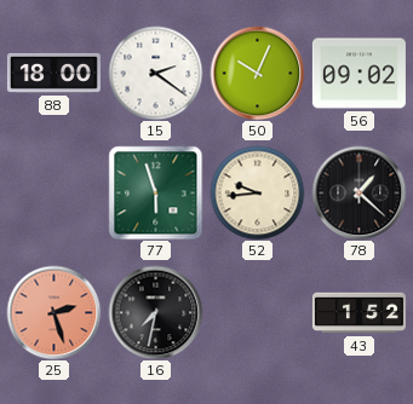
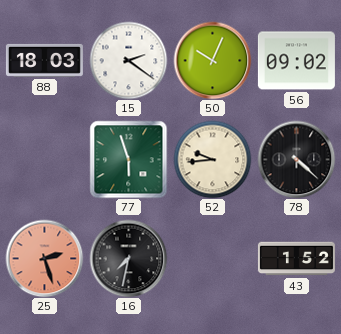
88: 18:00 -> 18:03 (44, 60)
78: 1:22 -> 4:22 (296, 159)
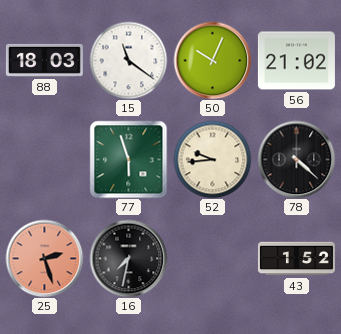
15: 2:21 -> 11:21 (128, 60)
56: 09:02 -> 21:02 (296, 61)
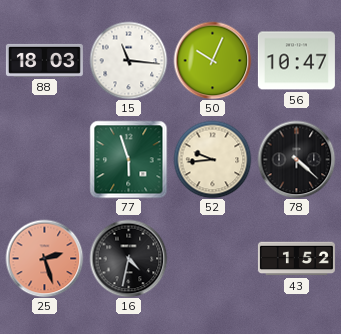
15: 11:21 -> 11:16 (128, 60)
56: 21:02 -> 10:47 (296, 61)
16: 7:32 -> 4:32 (128, 258)
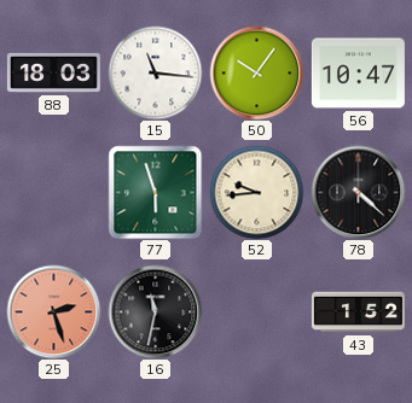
50: 10:04 -> 10:06 (256, 72)
16: 4:32 -> 11:32 (155, 311)
